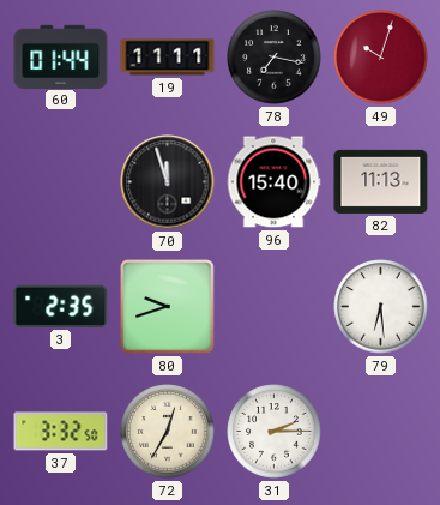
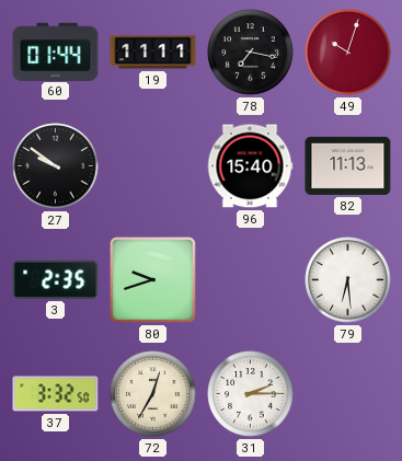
27: none -> 9:51 (56, 166)
70: 11:57 -> none (168, 182)
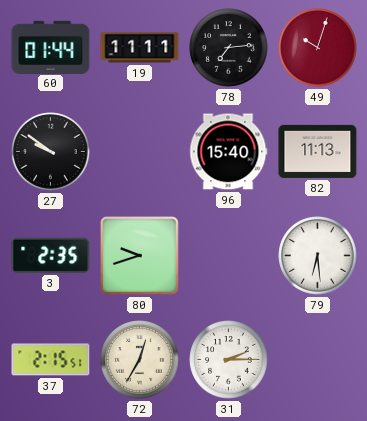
78: 7:17 -> 7:14 (229, 48)
37: 3:32 -> 2:15 (51, 360)
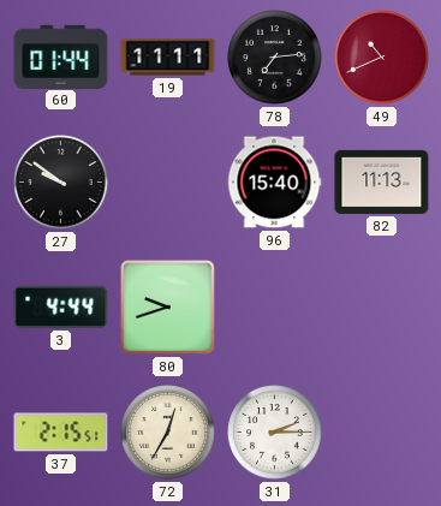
49: 10:03 -> 10:41 (382, 58)
3: 2:35 -> 4:44 (61, 306)
79: 6:29 -> none (318, 256)
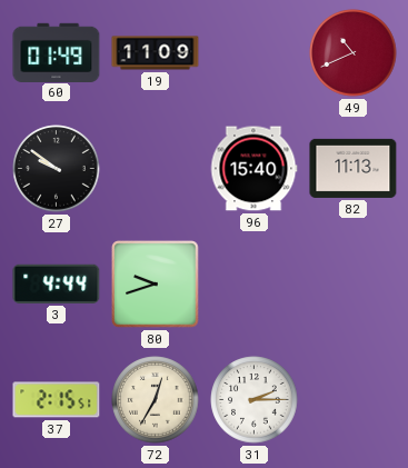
60: 01:44 -> 01:49 (57, 52)
19: 11:11 -> 11:09 (156, 53)
78: 7:14 -> none (275, 58)
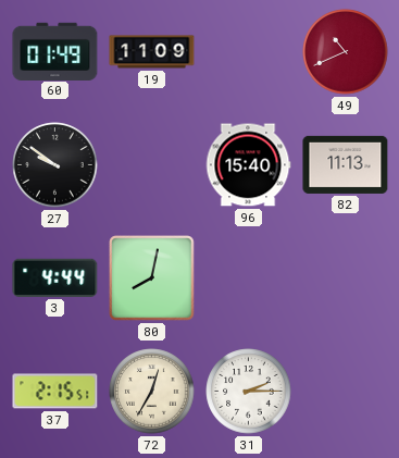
80: 9:42 -> 8:02 (152, 278)
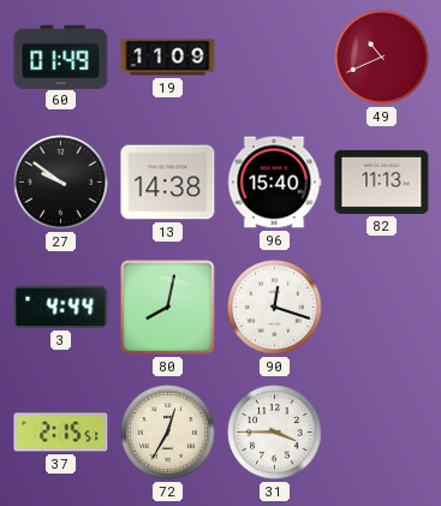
13: none -> 14:38 (168, 183)
90: none -> 12:18 (275, 308)
31: 2:15 -> 3:45 (275, 433)
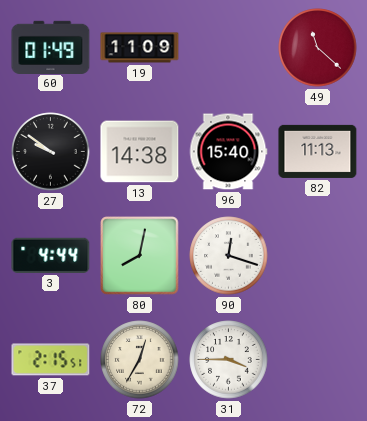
49: 10:41 -> 11:22 (318, 48)
